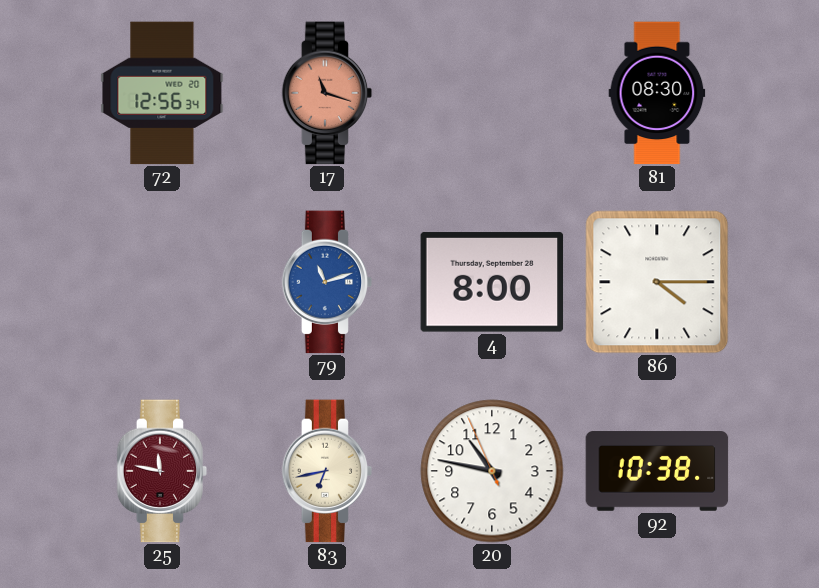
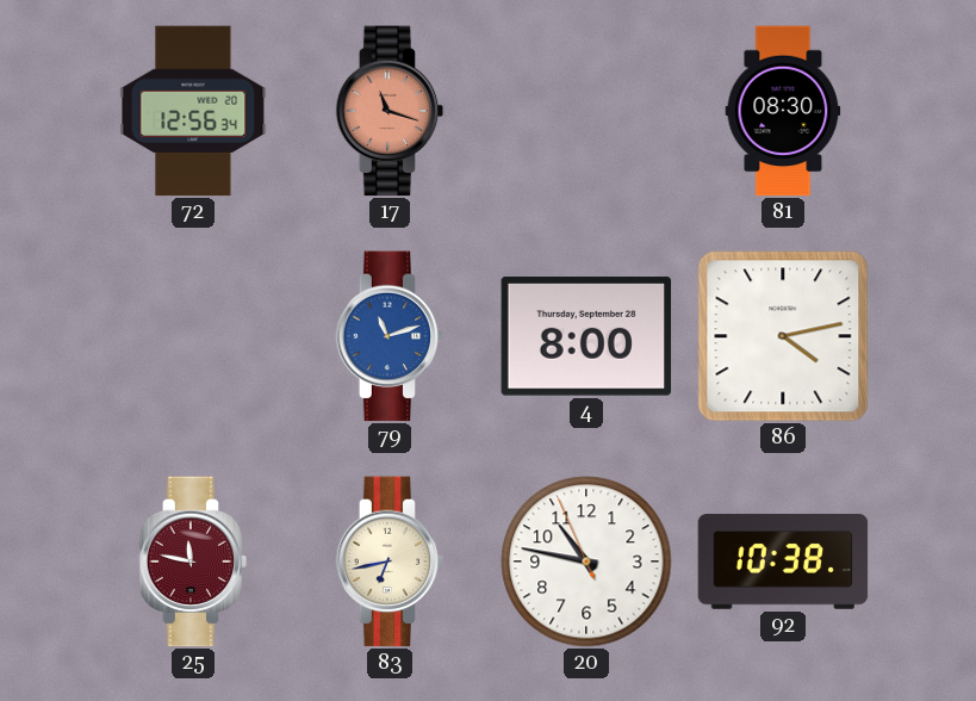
86: 4:15 -> 4:13 (783, 336)
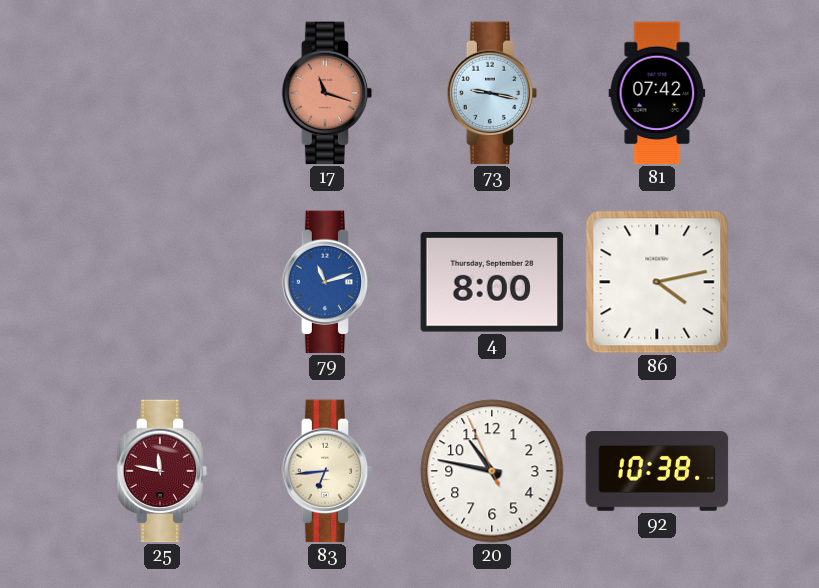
72: 12:56 -> none (193, 111)
73: none -> 9:17 (492, 93)
81: 08:30 -> 07:42 (657, 93)
83: 6:43 -> 6:44 (327, 471)
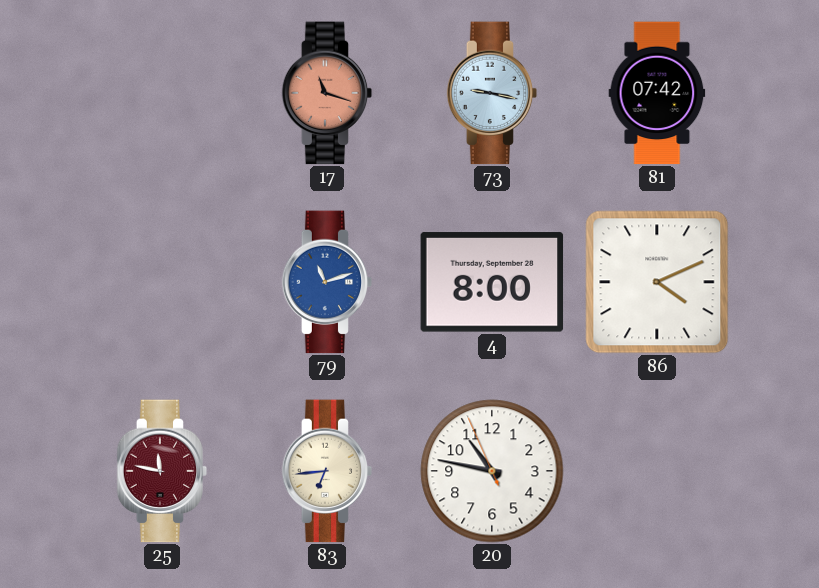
86: 4:13 -> 4:11 (657, 282)
92: 10:38 -> none (657, 471)
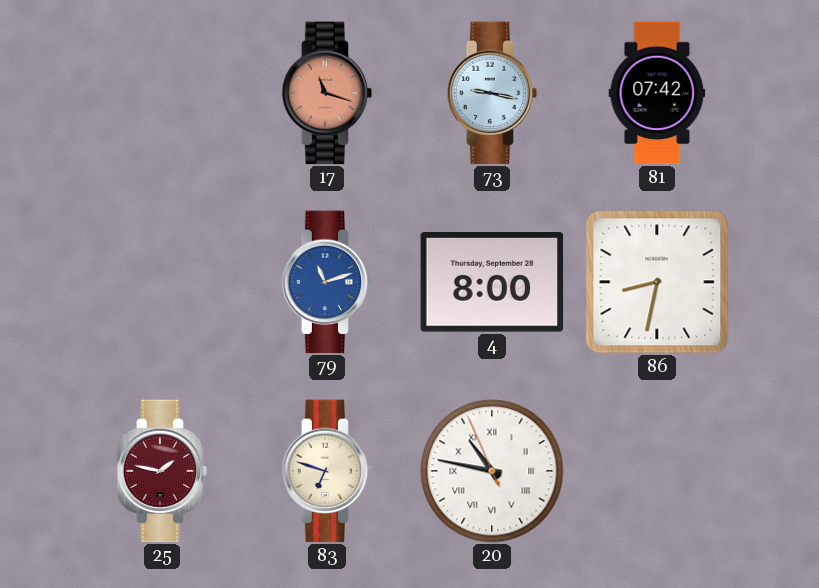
86: 4:11 -> 8:32 (657, 282)
25: 11:47 -> 1:47 (162, 471)
83: 6:44 -> 6:48 (327, 471)
20 numerals: Arabic -> Roman (492, 471)
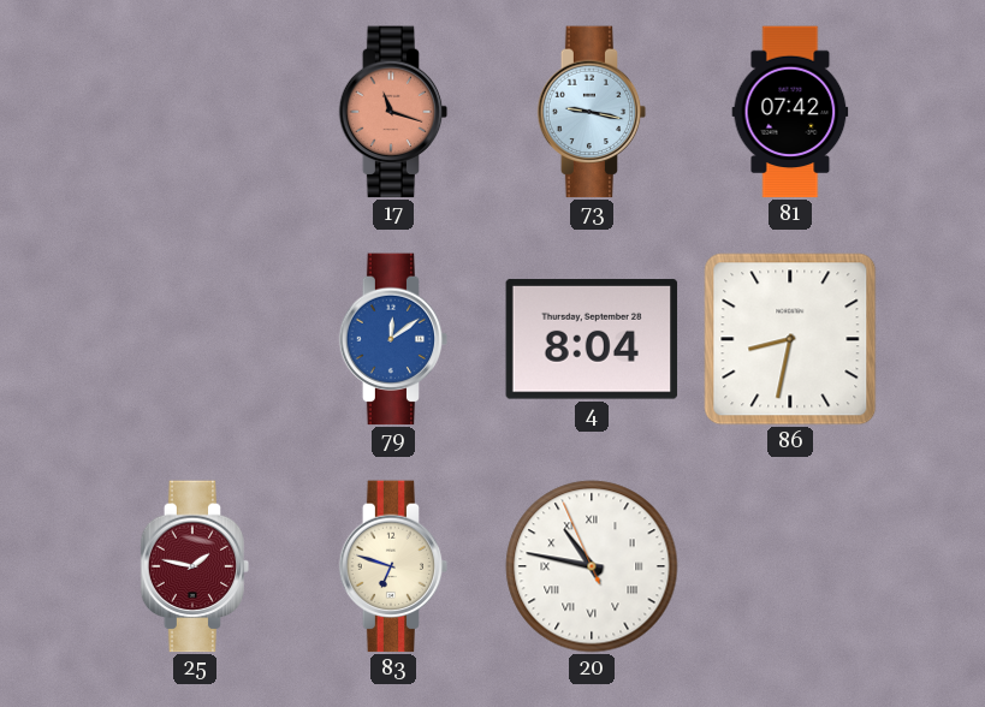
79: 11:12 -> 12:09 (393, 339)
4: 8:00 -> 8:04 (592, 339)
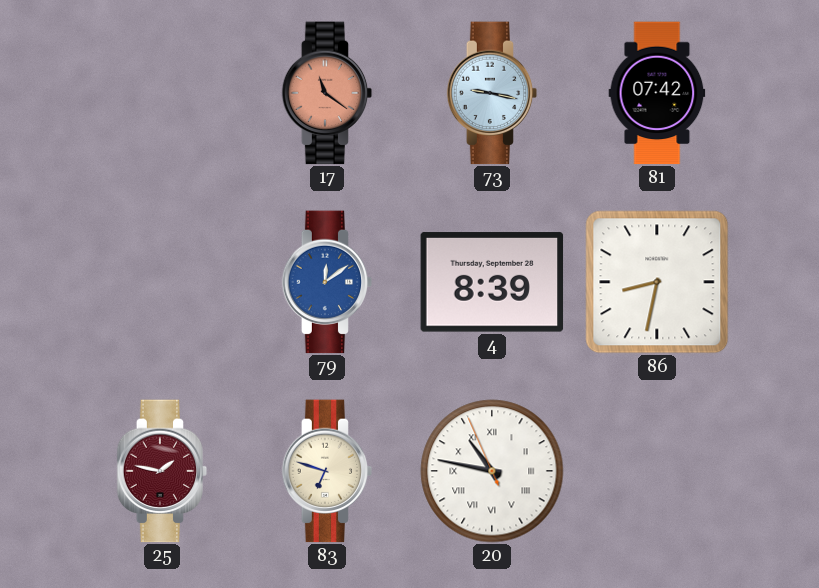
17: 11:18 -> 11:21 (327, 93)
4: 8:04 -> 8:39 (492, 282)
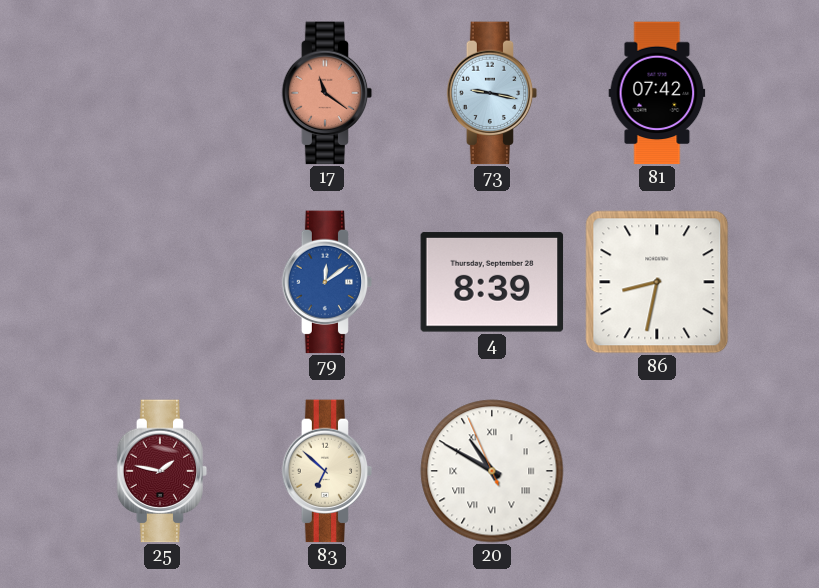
83: 6:48 -> 6:52 (327, 471)
20: 10:46 -> 10:49 (492, 471)
